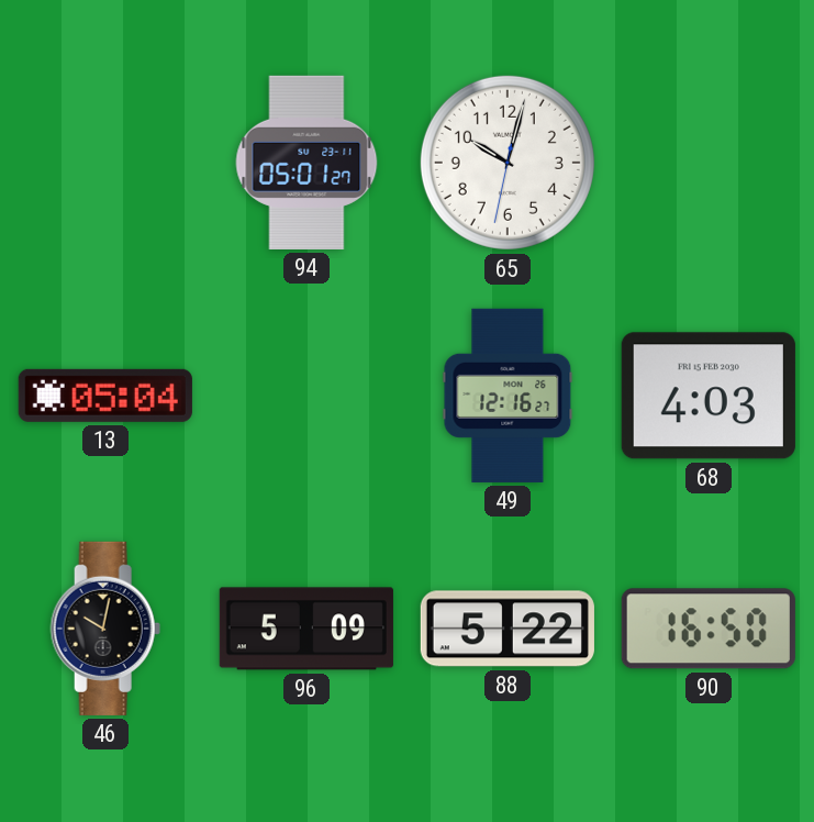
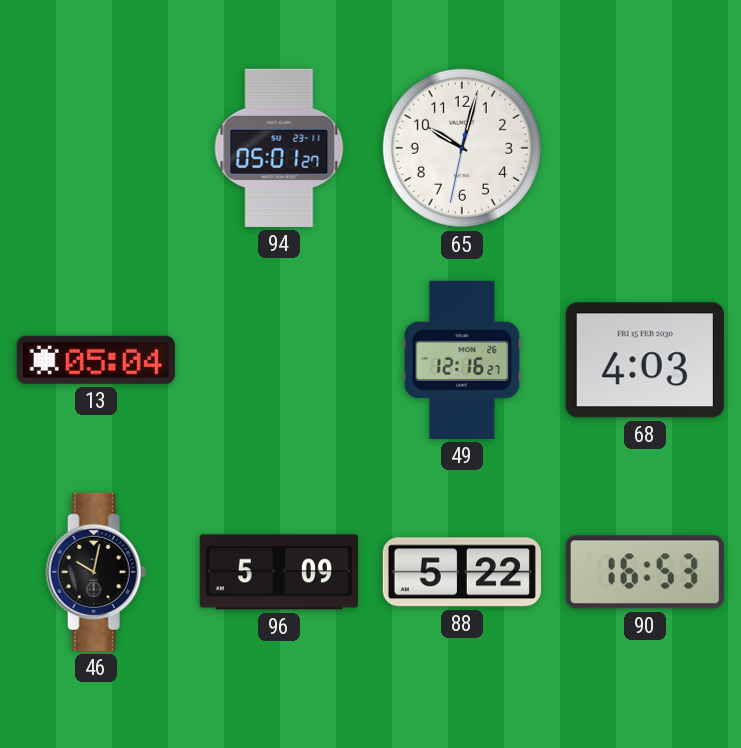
90: 16:50 -> 16:53 (645, 572)
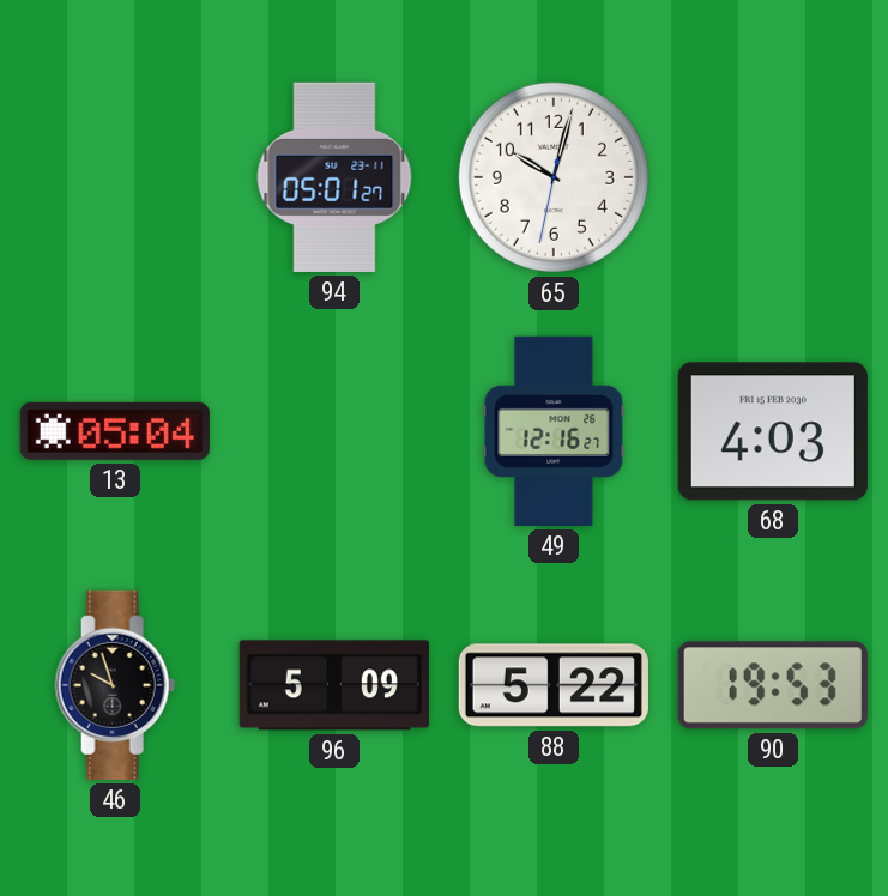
46: 10:02 -> 9:57 (115, 685)
90: 16:53 -> 19:53 (773, 685)
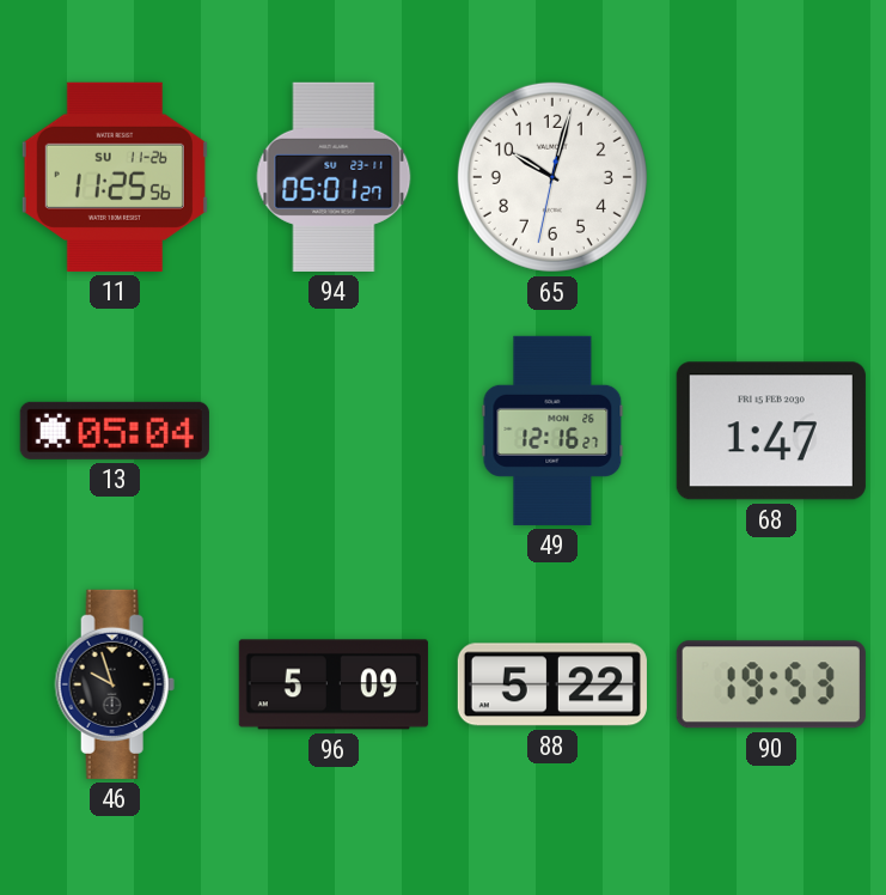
11: none -> 11:25 (115, 177)
68: 4:03 -> 1:47 (771, 431)
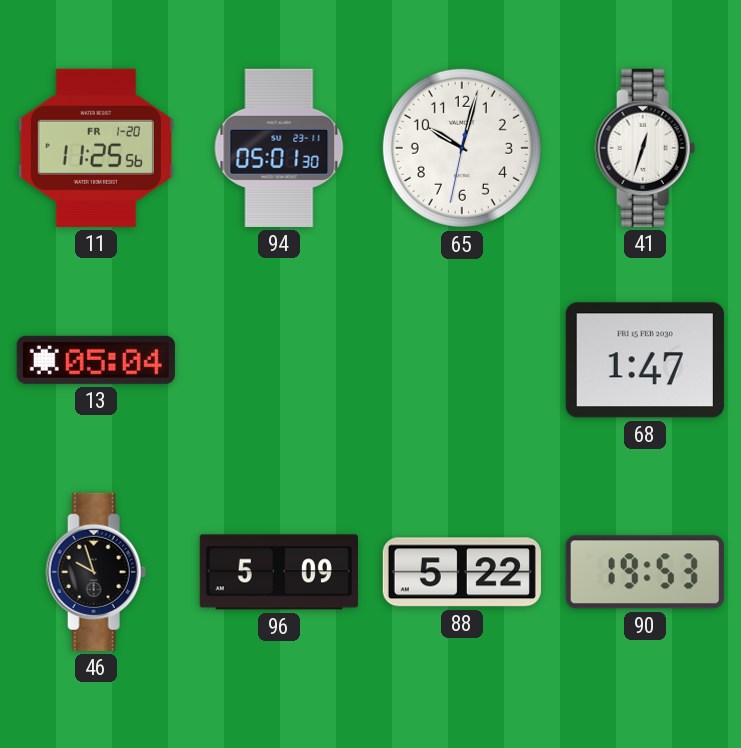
11 date: SU 11-26 -> FR 1-20 (96, 148)
94: 05:01:27 -> 05:01:30 (279, 148)
41: none -> 12:33 (645, 148)
49: 12:16 -> none (552, 431)
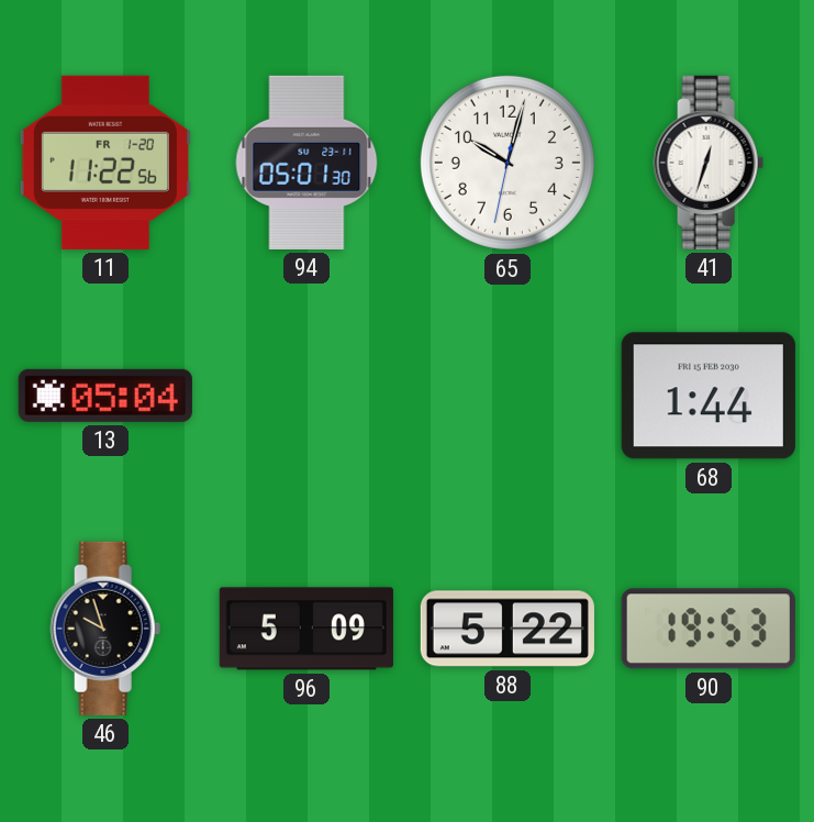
11: 11:25 -> 11:22 (105, 163)
68: 1:47 -> 1:44 (709, 396)
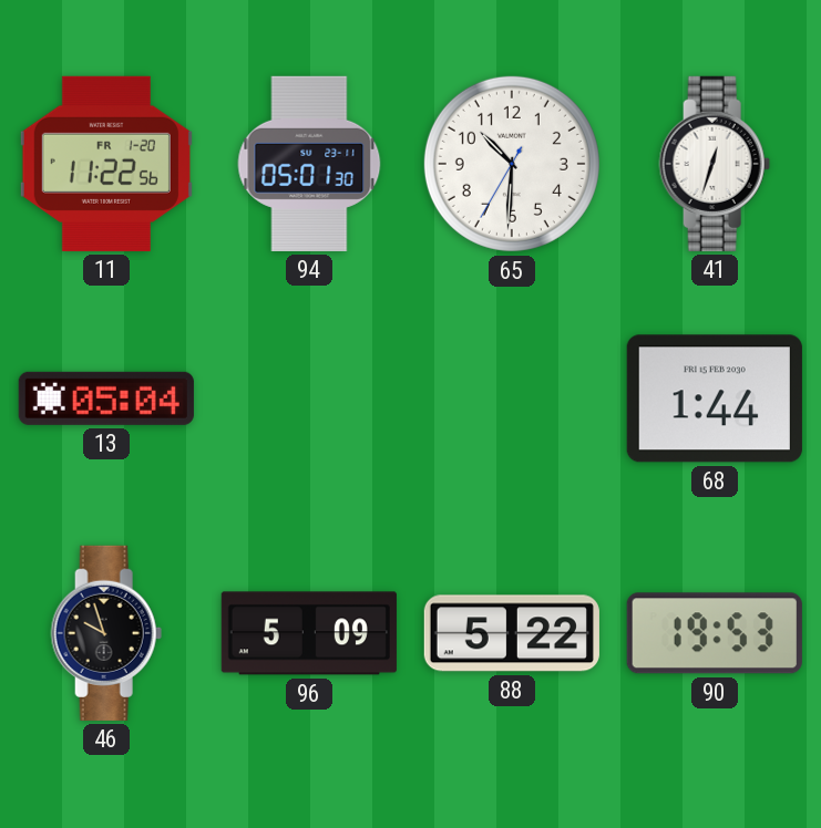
65: 10:02 -> 10:30 (512, 164)
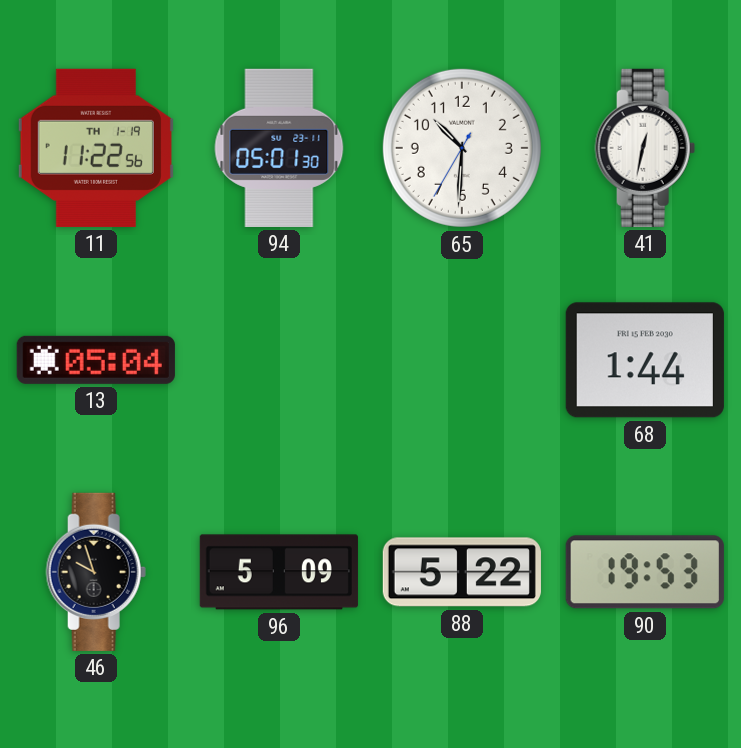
11 date: FR 1-20 -> TH 1-19 (96, 148)
41: 12:33 -> 12:32 (645, 148)
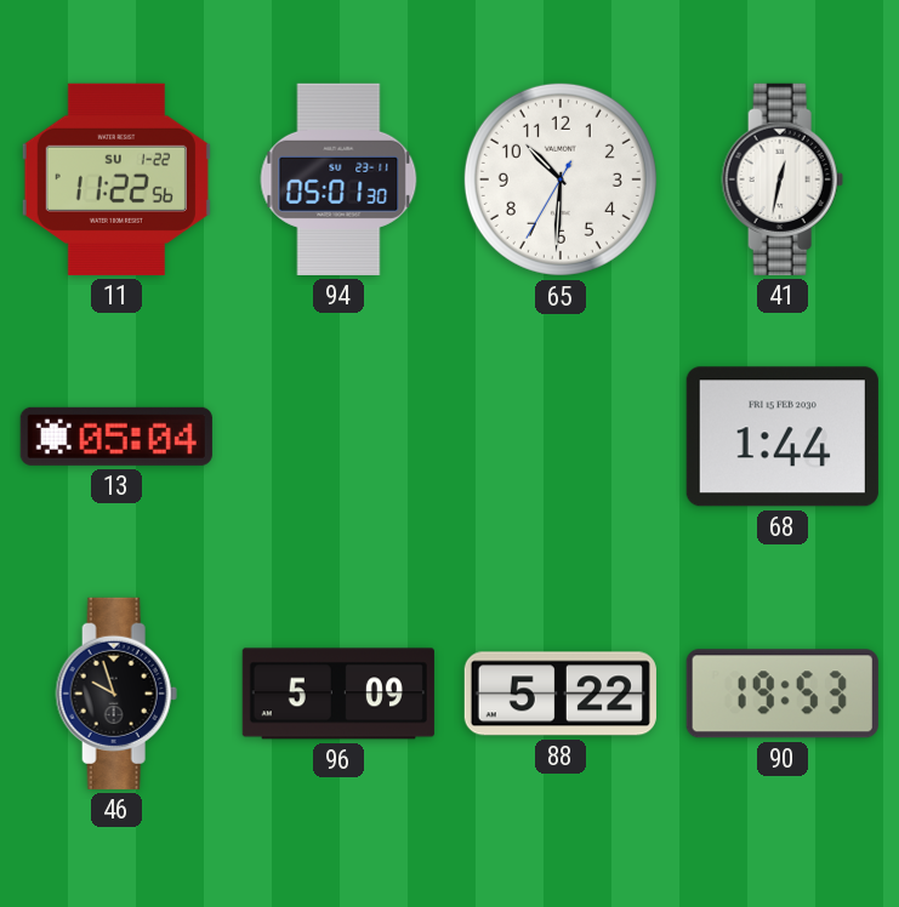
11 date: TH 1-19 -> SU 1-22 (116, 179)
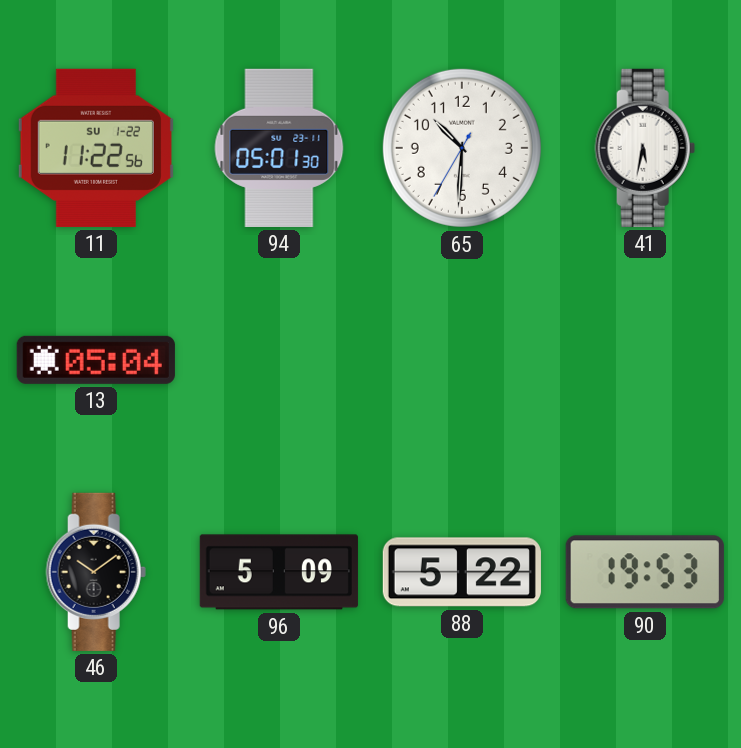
41: 12:32 -> 5:32 (645, 148)
68: 1:44 -> none (783, 437)
46: 9:57 -> 10:09 (96, 572)
